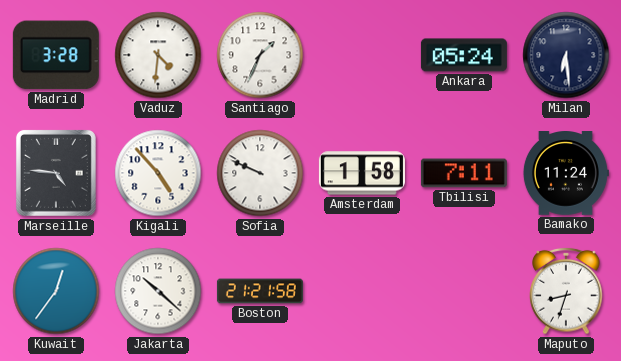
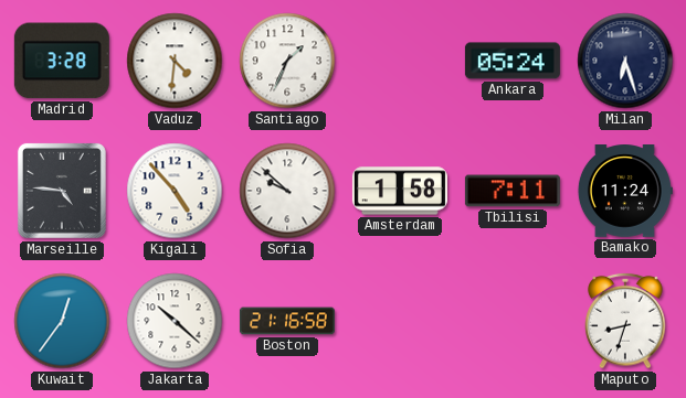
Milan: 6:29 -> 6:27 (625, 61)
Sofia: 9:49 -> 9:52 (287, 191)
Boston: 21:21 -> 21:16 (287, 321)
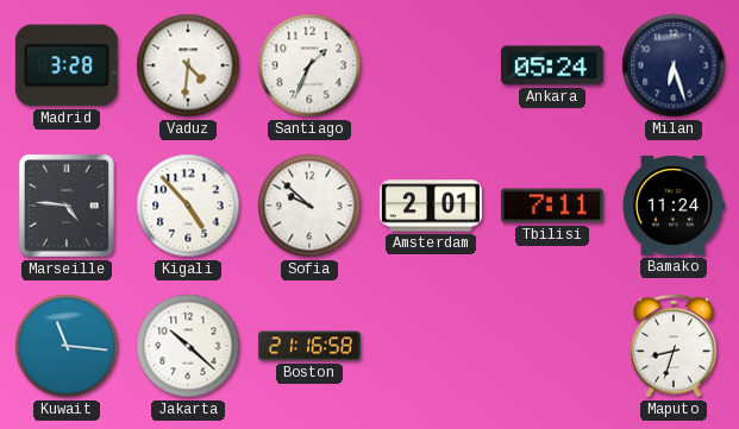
Amsterdam: 1:58 -> 2:01 (431, 206)
Kuwait: 12:36 -> 11:16 (67, 346)
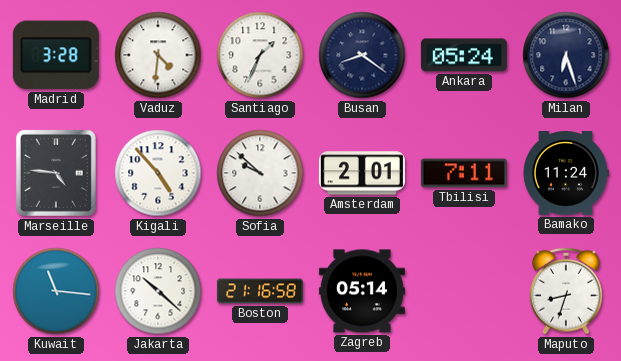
Busan: none -> 8:21 (362, 55)
Zagreb: none -> 05:14 (362, 291)
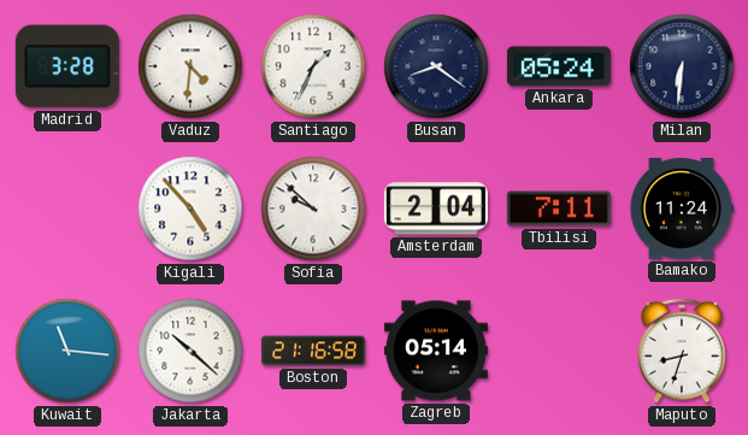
Milan: 6:27 -> 6:31 (682, 66)
Marseille: 4:46 -> none (56, 173)
Amsterdam: 2:01 -> 2:04 (436, 208)
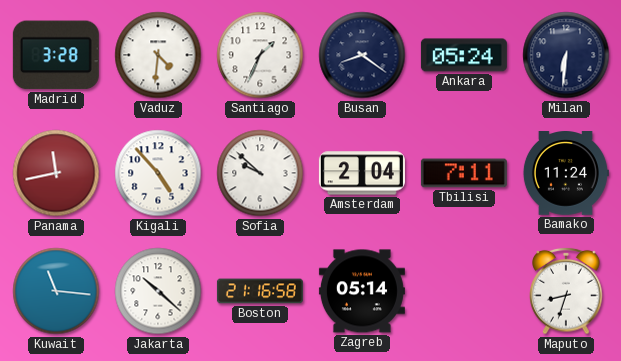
Panama: none -> 11:43 (56, 173)
